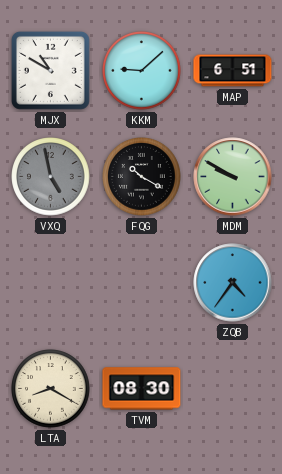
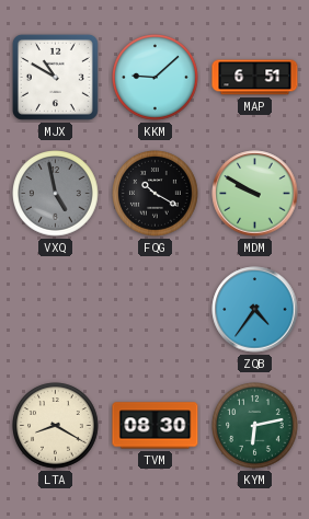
KYM: none -> 6:13 (255, 426)
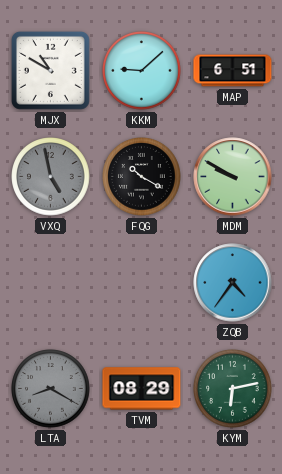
LTA dial: cream -> grey (51, 389)
TVM: 08:30 -> 08:29 (142, 389)
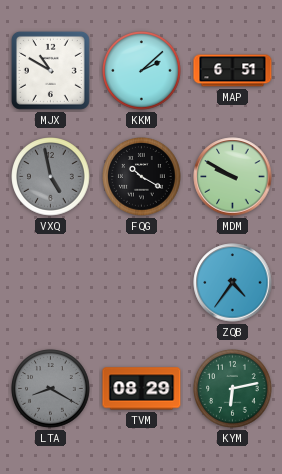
KKM: 9:08 -> 2:08 (142, 71)
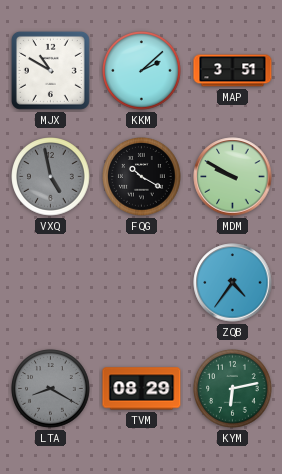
MAP: 6:51 -> 3:51 (233, 71)
